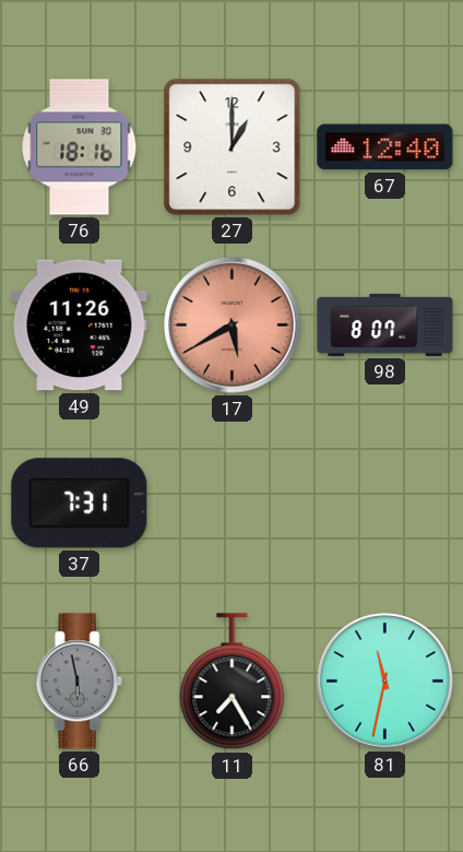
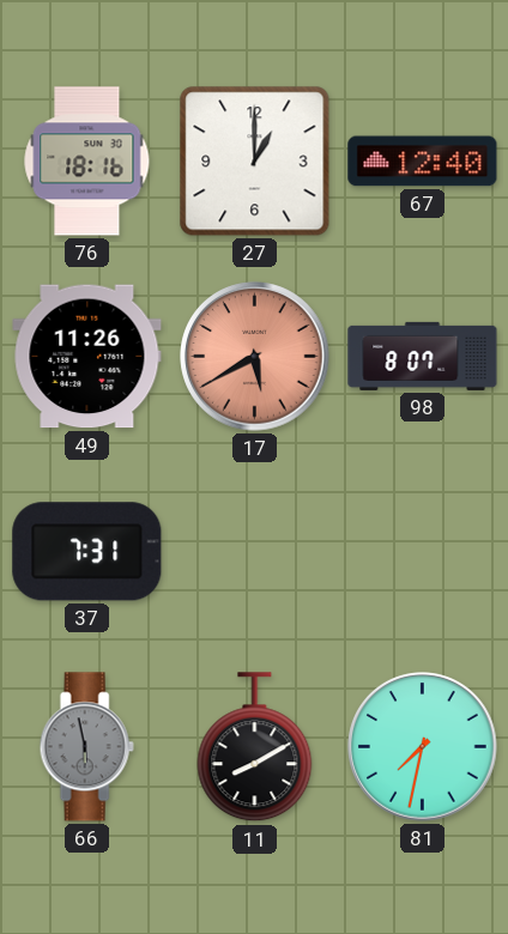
11: 7:25 -> 8:10 (255, 747)
81: 11:32 -> 7:32 (423, 747)
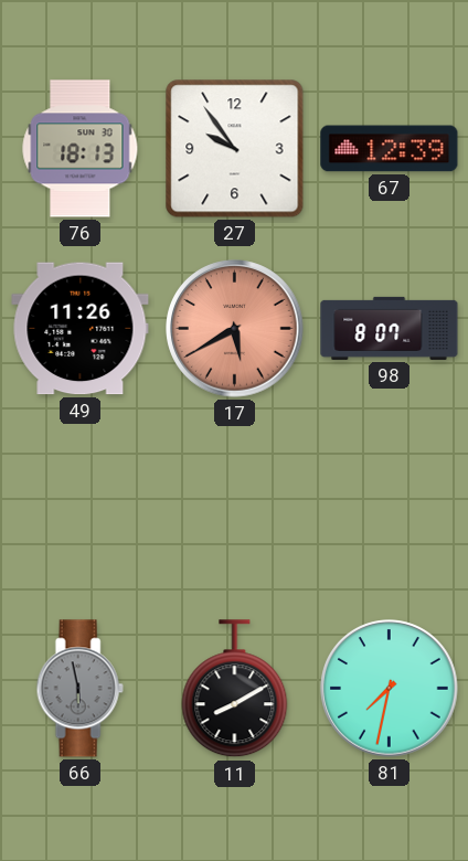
76: 18:16 -> 18:13 (81, 149)
27: 1:00 -> 9:54 (235, 149)
67: 12:40 -> 12:39 (390, 149)
37: 7:31 -> none (87, 552)
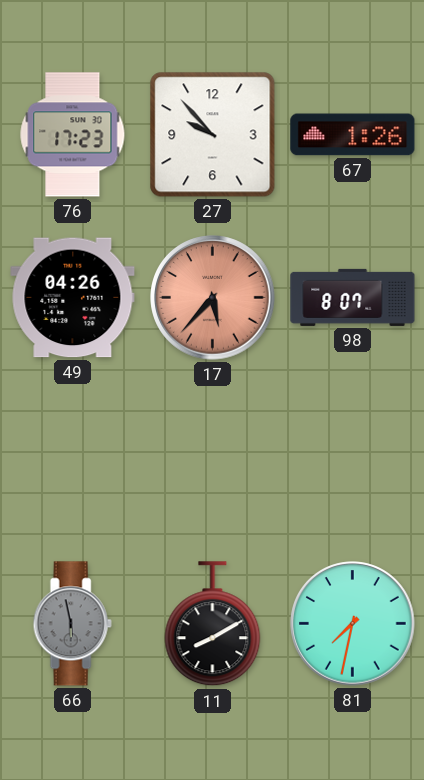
76: 18:13 -> 17:23 (73, 135)
27: 9:54 -> 9:53 (213, 135)
67: 12:39 -> 1:26 (353, 135)
49: 11:26 -> 04:26 (73, 298)
17: 5:40 -> 5:37 (213, 298)
